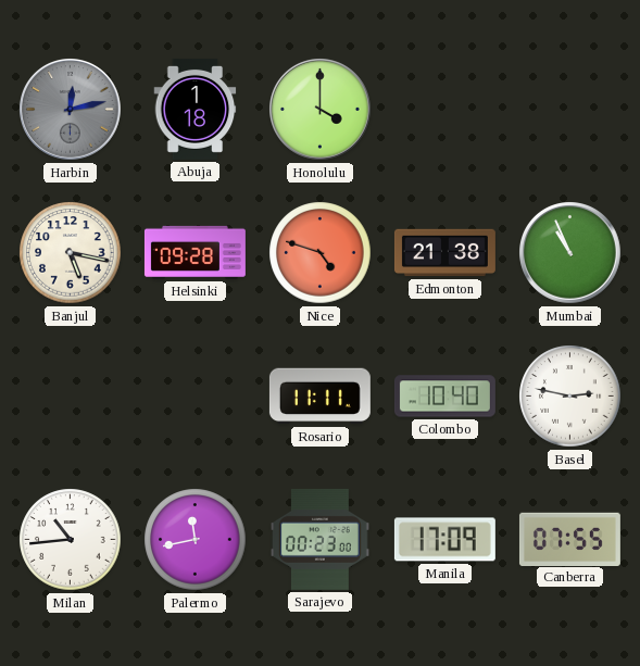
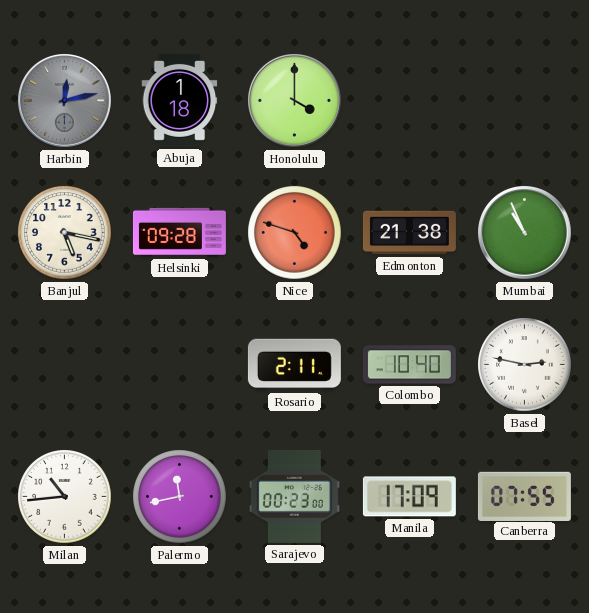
Rosario: 11:11 -> 2:11 (294, 365)
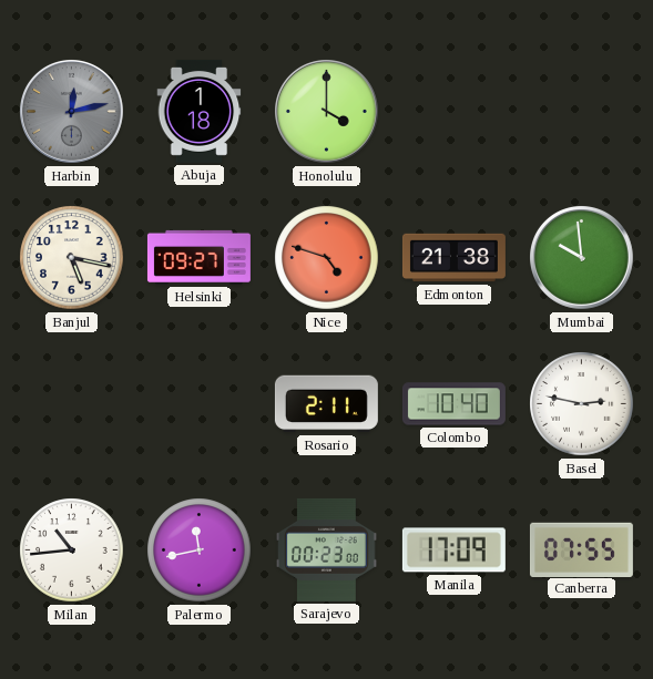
Helsinki: 09:28 -> 09:27 (198, 257)
Mumbai: 10:56 -> 9:59 (582, 258)
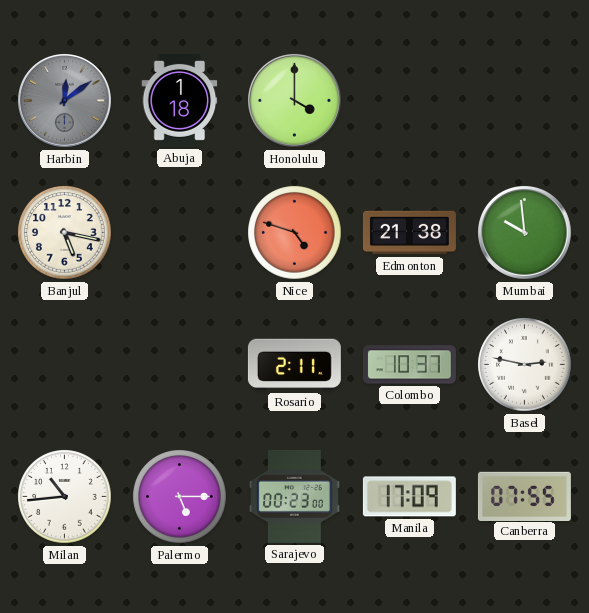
Harbin: 12:13 -> 12:09 (65, 101)
Helsinki: 09:27 -> none (198, 257)
Colombo: 10:40 -> 10:37 (409, 365)
Palermo: 11:43 -> 5:15 (180, 497)
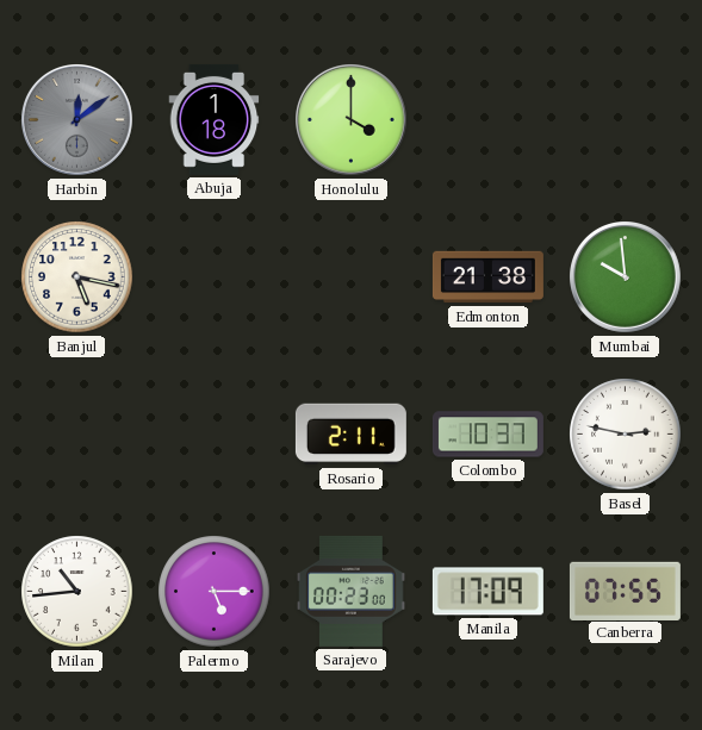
Nice: 4:48 -> none (295, 233)
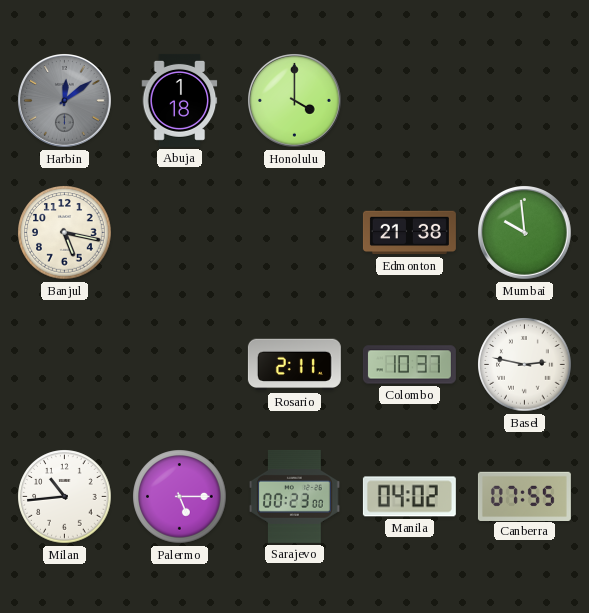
Manila: 17:09 -> 04:02 (409, 497)
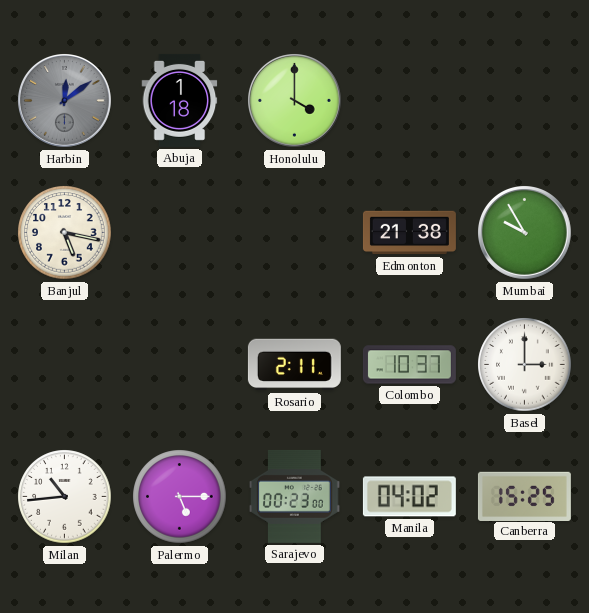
Mumbai: 9:59 -> 9:55 (525, 233)
Basel: 2:47 -> 3:00 (525, 365)
Canberra: 07:55 -> 15:25 (524, 496)
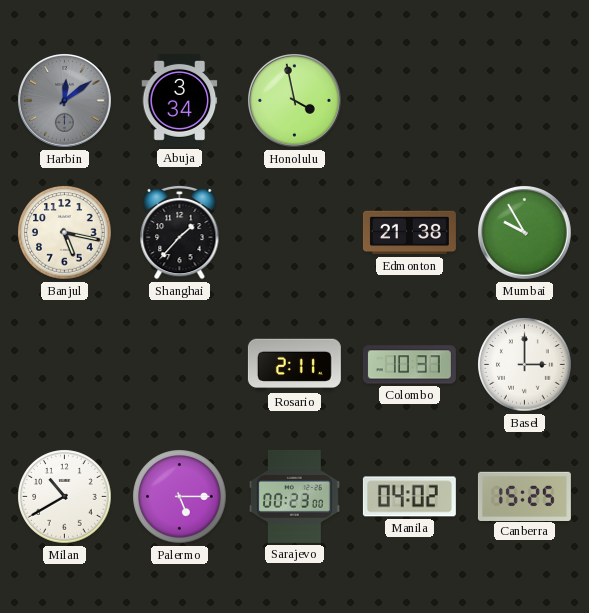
Abuja: 1:18 -> 3:34 (180, 100)
Honolulu: 4:00 -> 3:58 (295, 101)
Shanghai: none -> 1:37 (180, 232)
Milan: 10:44 -> 10:40 (65, 497)
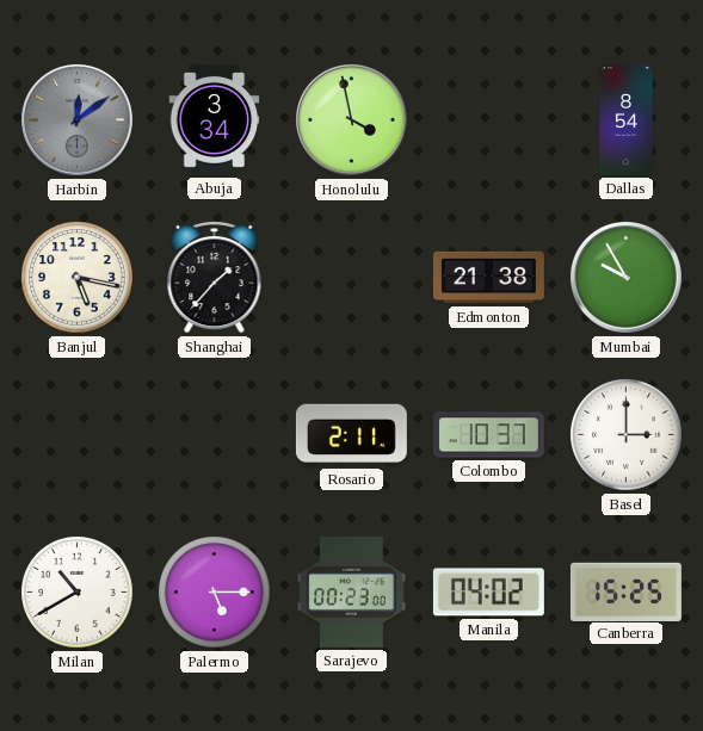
Dallas: none -> 8:54 (627, 119)
